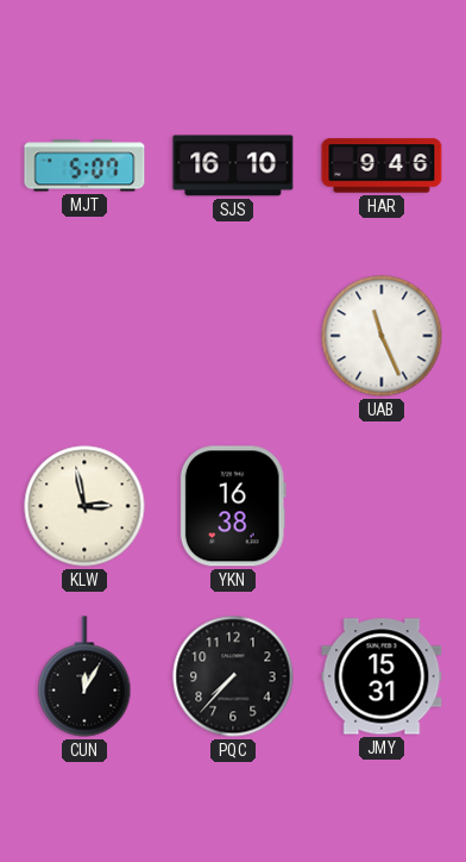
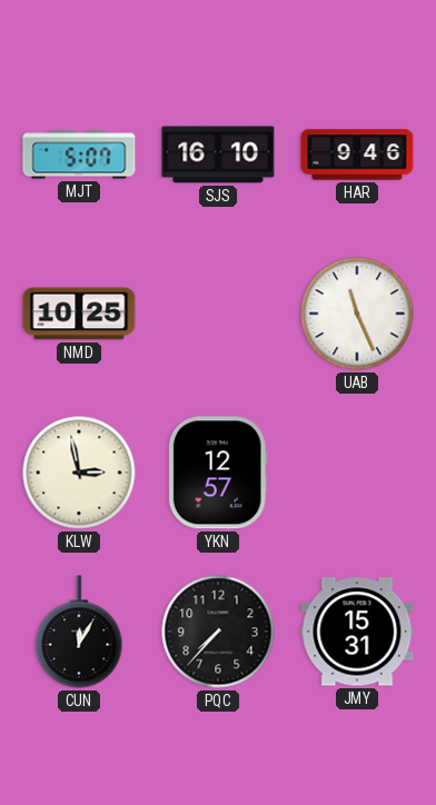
NMD: none -> 10:25 (79, 314)
YKN: 16:38 -> 12:57 (218, 473)
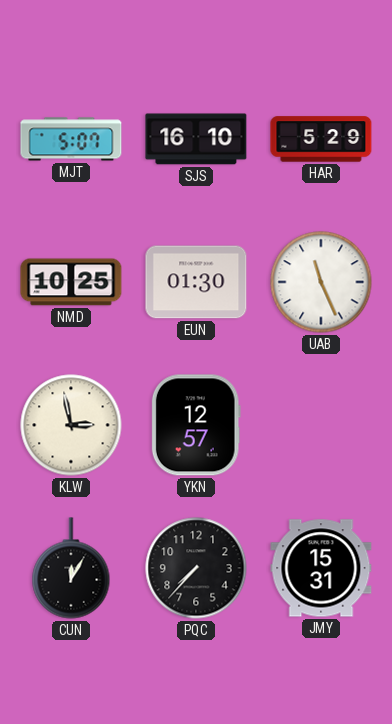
HAR: 9:46 -> 5:29 (321, 139)
EUN: none -> 01:30 (196, 282)
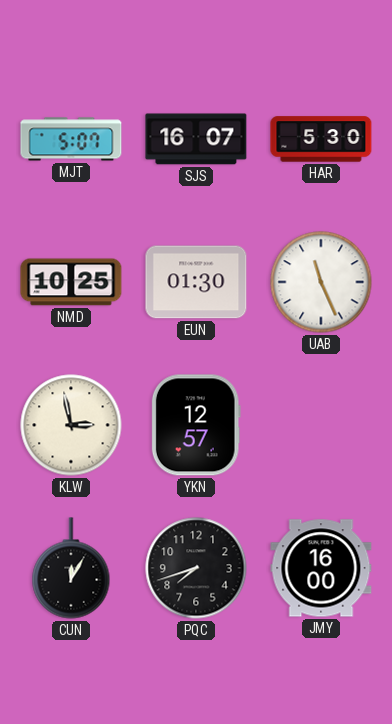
SJS: 16:10 -> 16:07 (196, 139)
HAR: 5:29 -> 5:30 (321, 139)
PQC: 7:37 -> 7:42 (196, 568)
JMY: 15:31 -> 16:00 (321, 568)
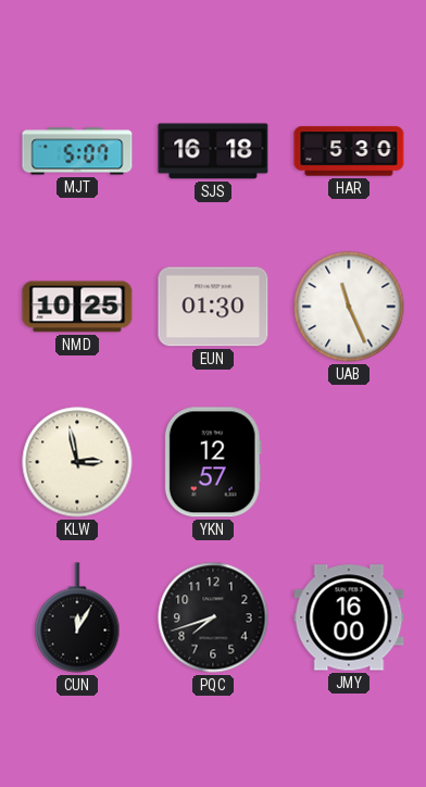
SJS: 16:07 -> 16:18 (213, 151)
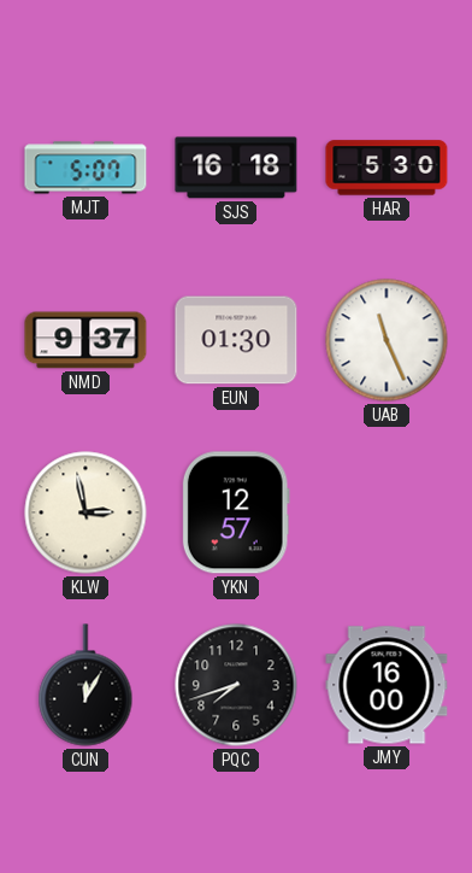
NMD: 10:25 -> 9:37 (85, 340)
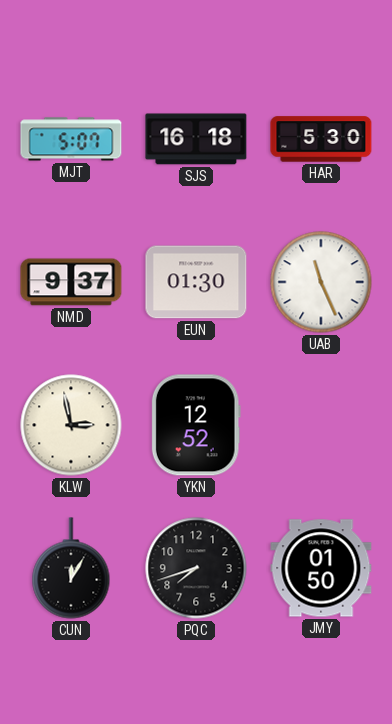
YKN: 12:57 -> 12:52 (196, 425)
JMY: 16:00 -> 01:50 (321, 568)
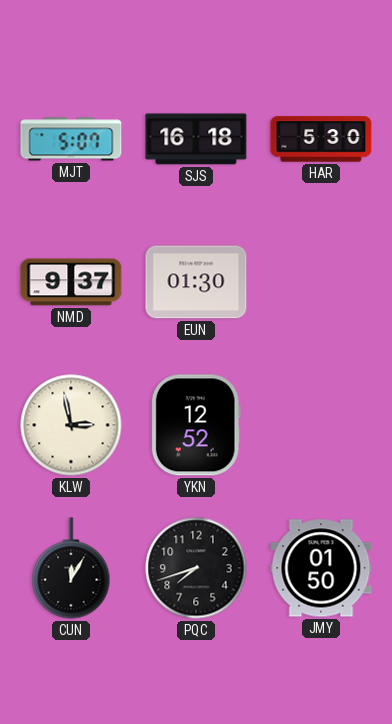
UAB: 11:26 -> none (321, 282)
